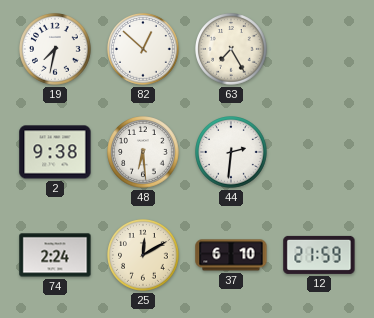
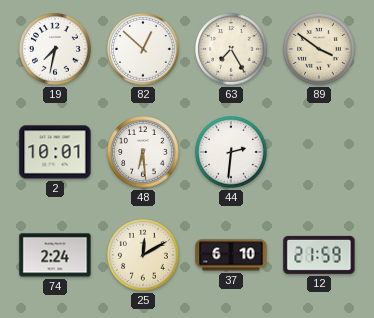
89: none -> 3:51 (319, 49)
2: 9:38 -> 10:01 (55, 152)
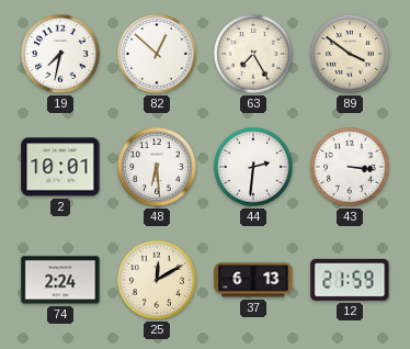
43: none -> 3:16 (350, 167)
37: 6:10 -> 6:13 (253, 280)
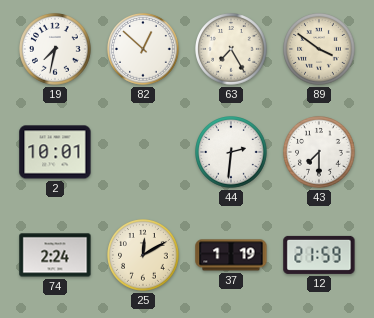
48: 6:29 -> none (157, 167)
43: 3:16 -> 7:30 (319, 152)
37: 6:13 -> 1:19 (231, 255)
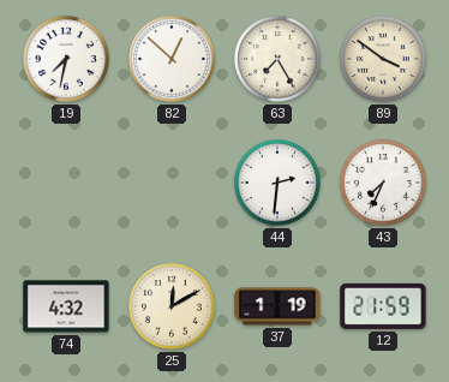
2: 10:01 -> none (55, 152)
43: 7:30 -> 7:34 (383, 183)
74: 2:24 -> 4:32 (66, 306)
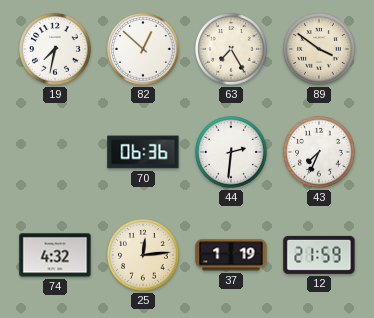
70: none -> 06:36 (143, 152)
25: 12:10 -> 12:14 (143, 255)
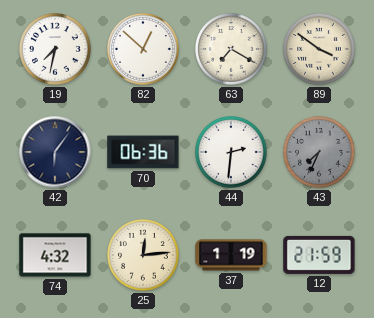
63: 7:25 -> 7:20 (231, 49)
42: none -> 6:06 (55, 152)
43 dial: white -> grey (319, 152)
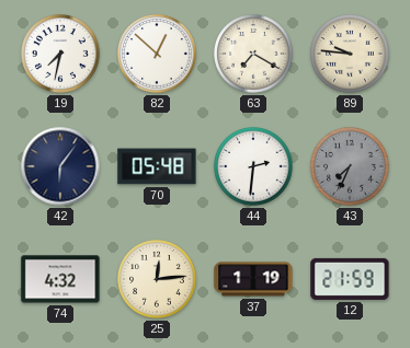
89: 3:51 -> 9:46 (350, 54)
70: 06:36 -> 05:48 (157, 166)
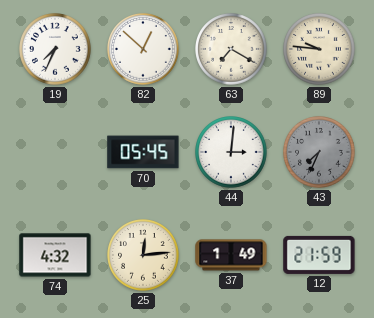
19: 7:32 -> 7:34 (55, 49)
42: 6:06 -> none (60, 166)
70: 05:48 -> 05:45 (143, 152)
44: 2:31 -> 3:01 (231, 152)
37: 1:19 -> 1:49 (231, 255)
